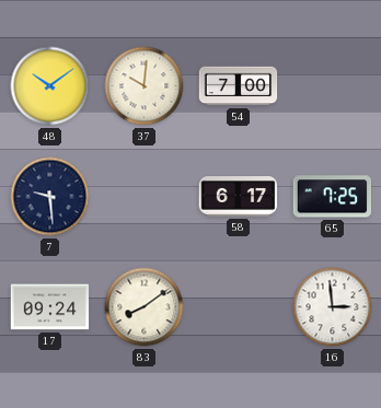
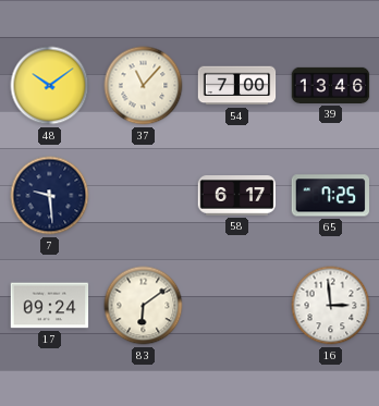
37: 10:01 -> 11:07 (144, 86)
39: none -> 13:46 (331, 85)
83: 8:09 -> 6:09 (144, 306)
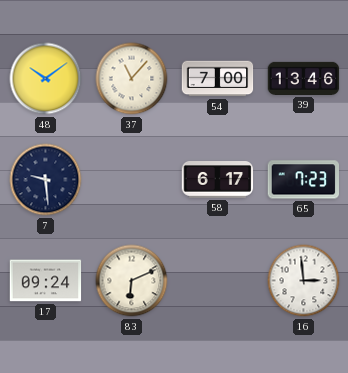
65: 7:25 -> 7:23 (303, 180)
83: 6:09 -> 6:11 (132, 281)
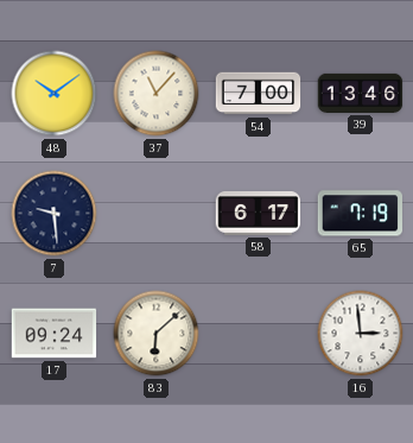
65: 7:23 -> 7:19 (360, 214)
83: 6:11 -> 6:08 (157, 334)
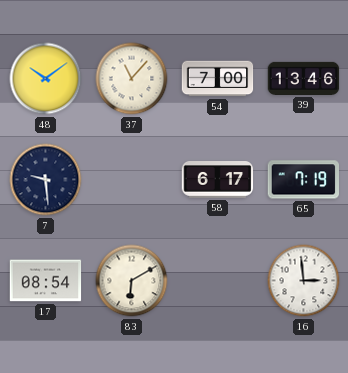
17: 09:24 -> 08:54 (46, 281)
83: 6:08 -> 6:10 (132, 281)
